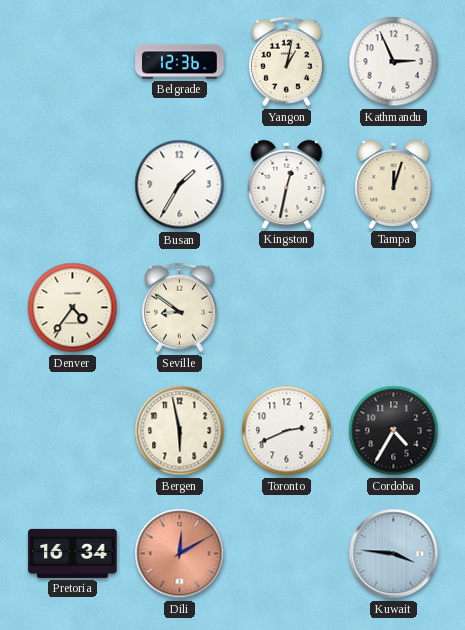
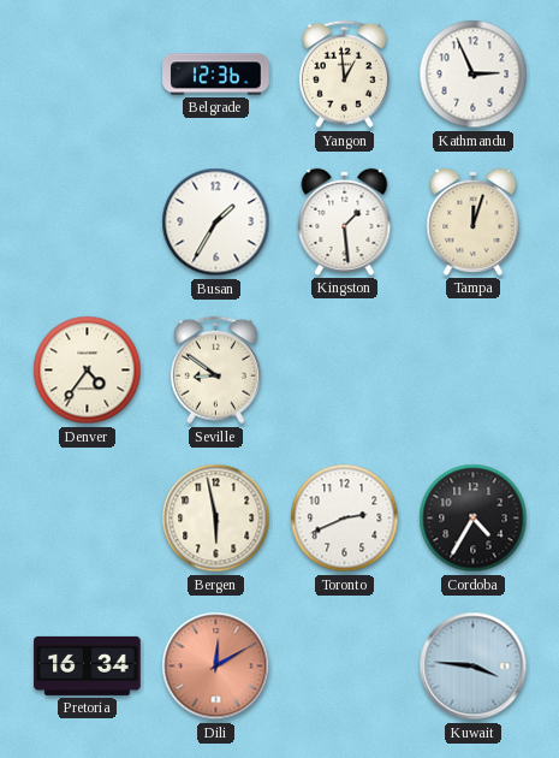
Yangon: 1:02 -> 12:59 (344, 75)
Kingston: 12:32 -> 1:29 (345, 221)
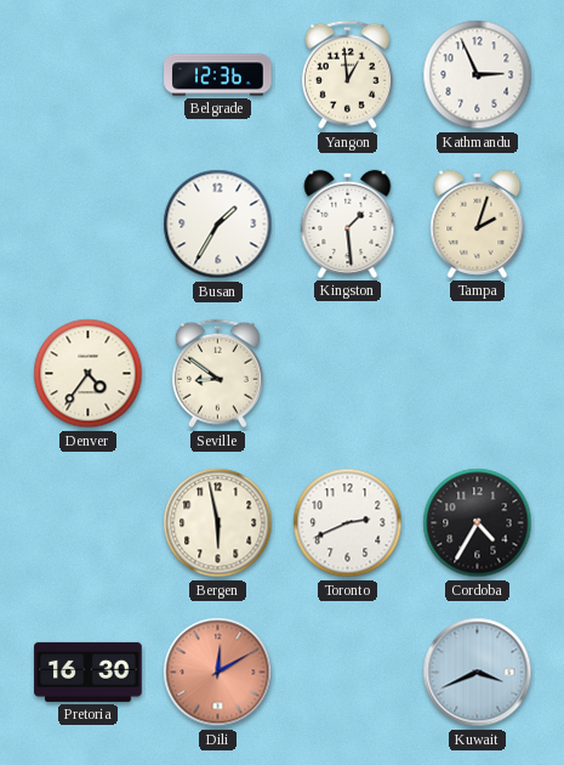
Tampa: 12:03 -> 2:03 (478, 223)
Pretoria: 16:34 -> 16:30 (89, 671)
Kuwait: 3:46 -> 3:41 (478, 673)
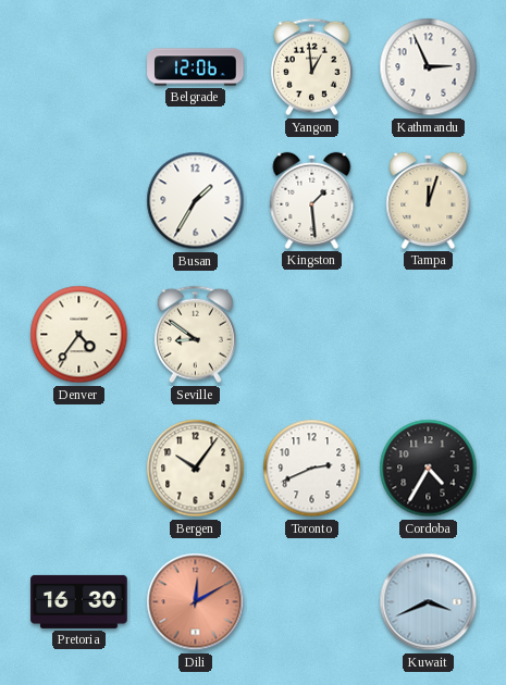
Belgrade: 12:36 -> 12:06 (196, 67)
Tampa: 2:03 -> 12:03 (429, 200)
Bergen: 5:58 -> 10:06 (196, 469)
